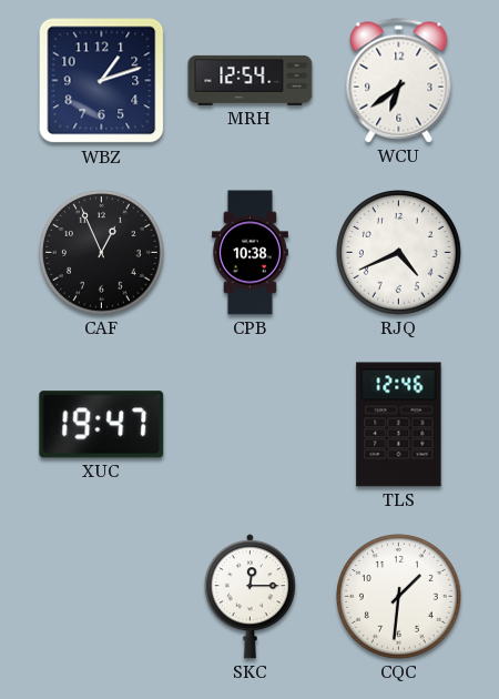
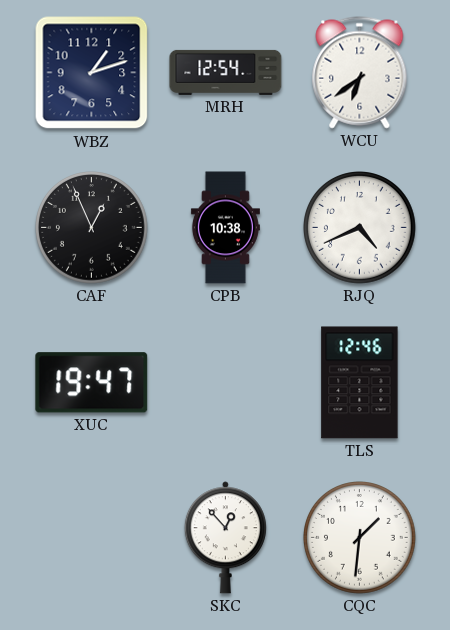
SKC: 12:15 -> 12:53 (225, 538)
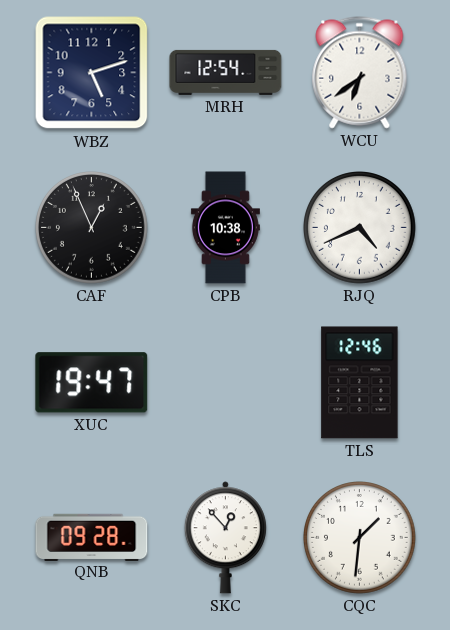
WBZ: 1:12 -> 5:12 (92, 73)
QNB: none -> 09:28 (92, 537)
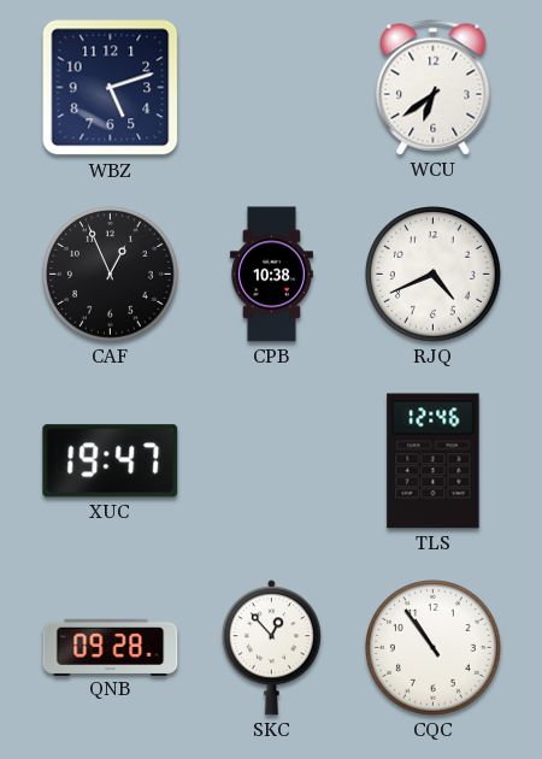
MRH: 12:54 -> none (226, 72)
CQC: 1:31 -> 10:54 (434, 648)
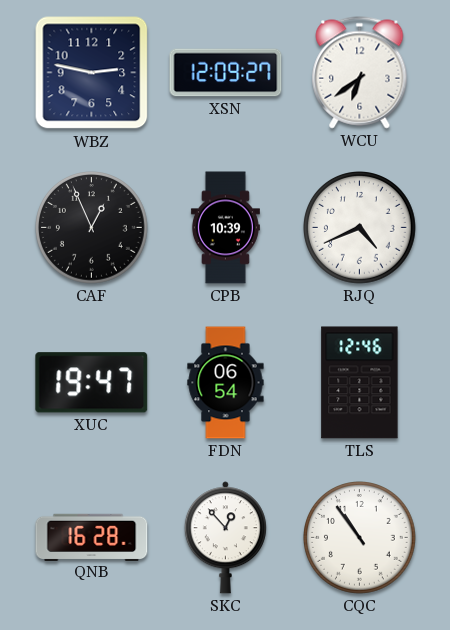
WBZ: 5:12 -> 2:47 (92, 73)
XSN: none -> 12:09 (226, 73)
CPB: 10:38 -> 10:39 (225, 228)
FDN: none -> 06:54 (226, 383)
QNB: 09:28 -> 16:28 (92, 537)
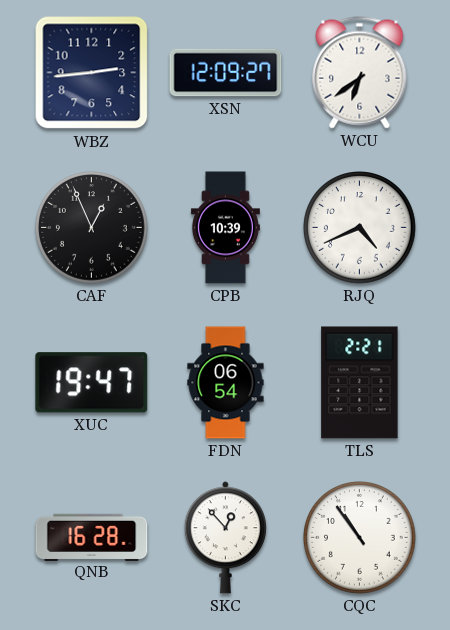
WBZ: 2:47 -> 2:44 (92, 73)
TLS: 12:46 -> 2:21 (360, 383)
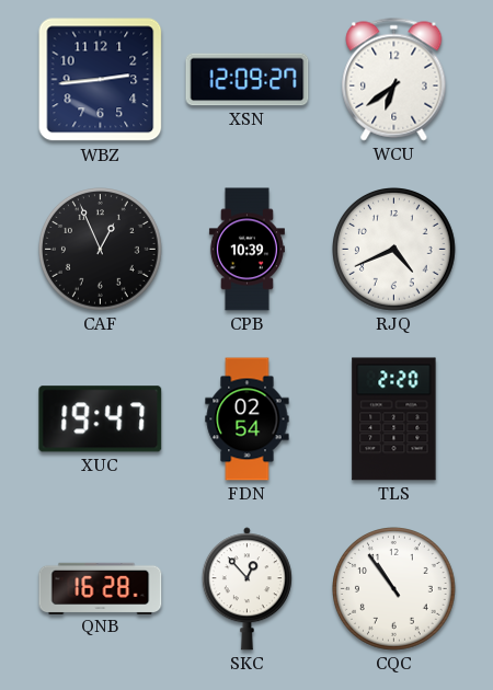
FDN: 06:54 -> 02:54 (248, 419)
TLS: 2:21 -> 2:20 (394, 419)
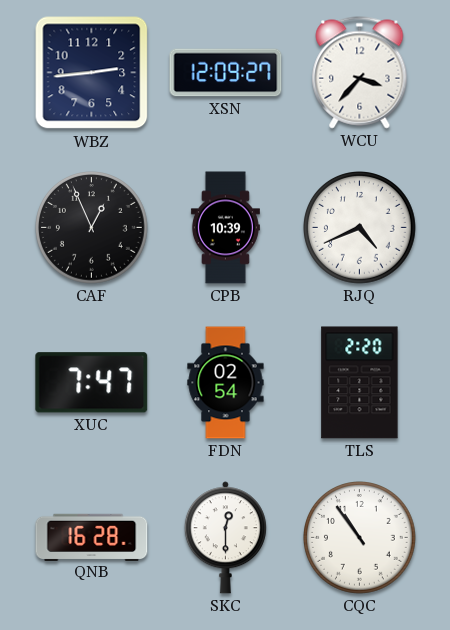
WCU: 6:39 -> 3:37 (360, 73)
XUC: 19:47 -> 7:47 (92, 383)
SKC: 12:53 -> 12:30 (225, 538)
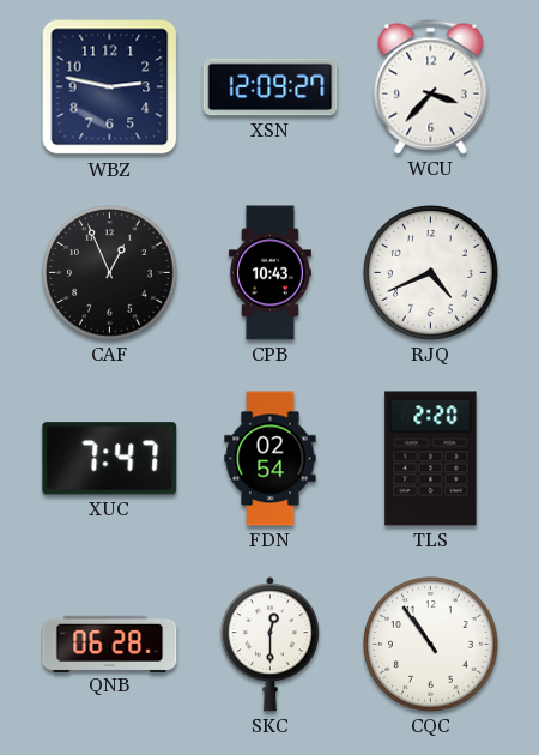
WBZ: 2:44 -> 2:47 (110, 87)
CPB: 10:39 -> 10:43 (269, 273)
QNB: 16:28 -> 06:28 (110, 644)
